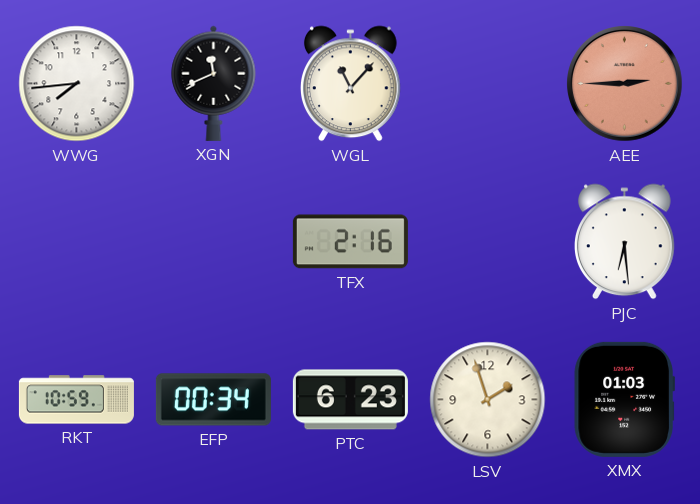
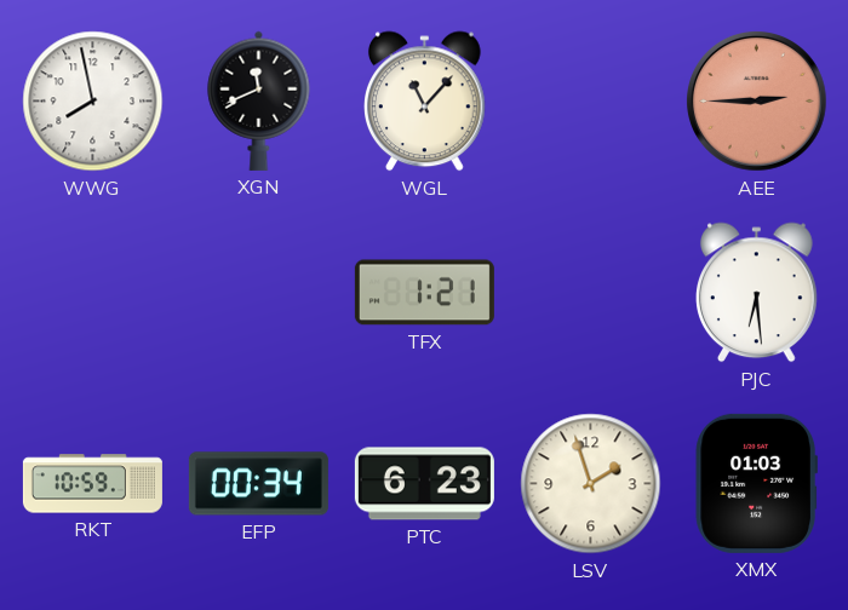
WWG: 7:44 -> 7:58 (93, 102)
TFX: 2:16 -> 1:21 (424, 293)
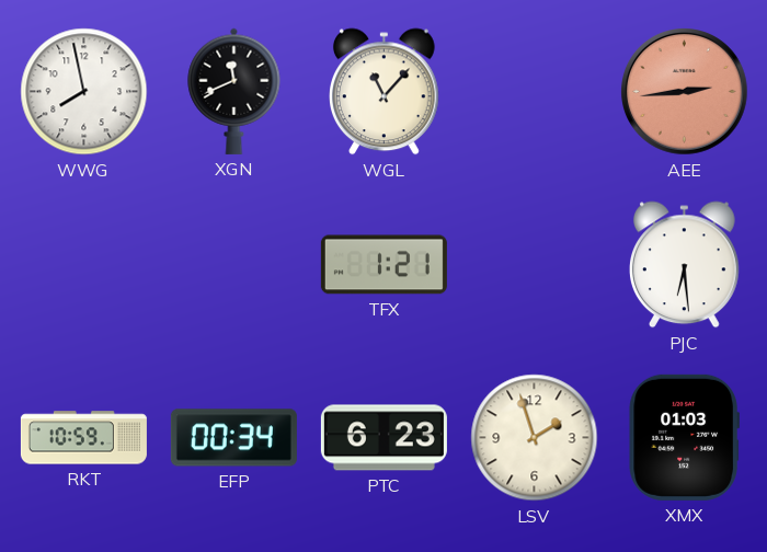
AEE: 2:45 -> 2:44 (685, 92)
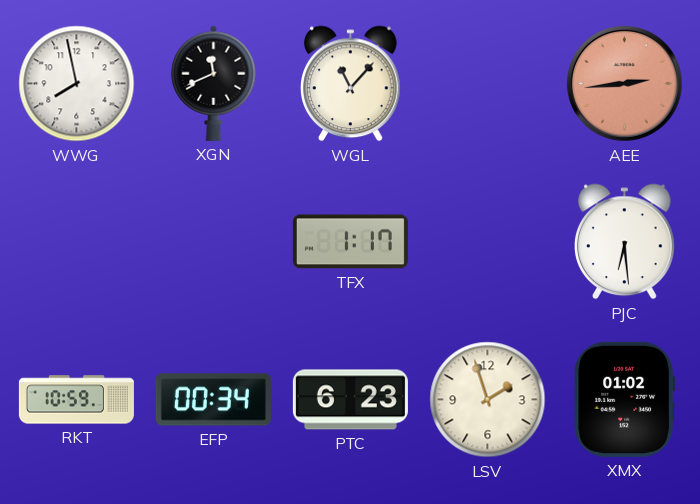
TFX: 1:21 -> 1:17 (350, 242)
XMX: 01:03 -> 01:02 (624, 399)
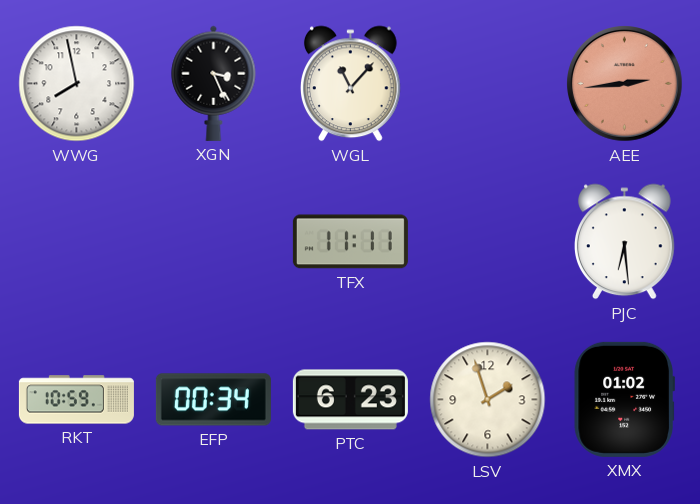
XGN: 11:41 -> 3:26 (214, 83)
TFX: 1:17 -> 11:11 (350, 242)
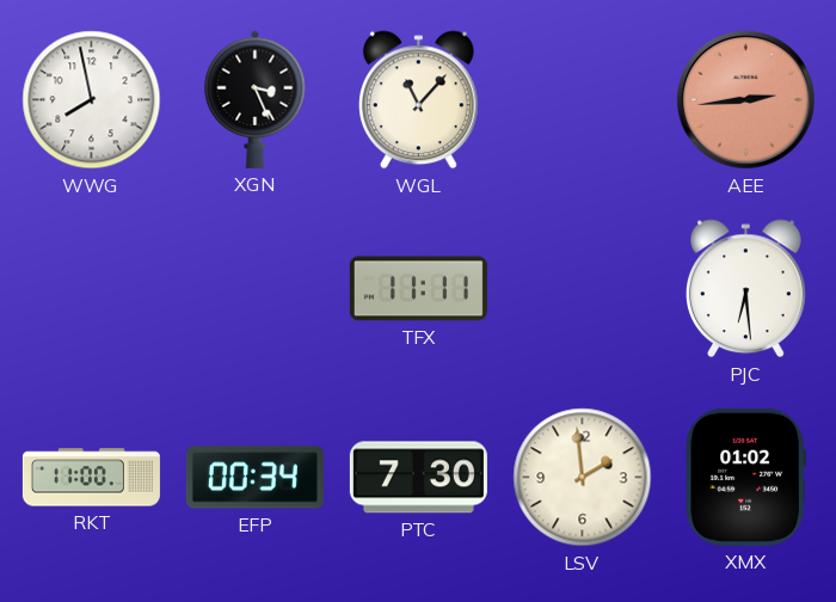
RKT: 10:59 -> 11:00 (91, 478)
PTC: 6:23 -> 7:30 (418, 478)
LSV: 1:57 -> 1:59 (583, 478)
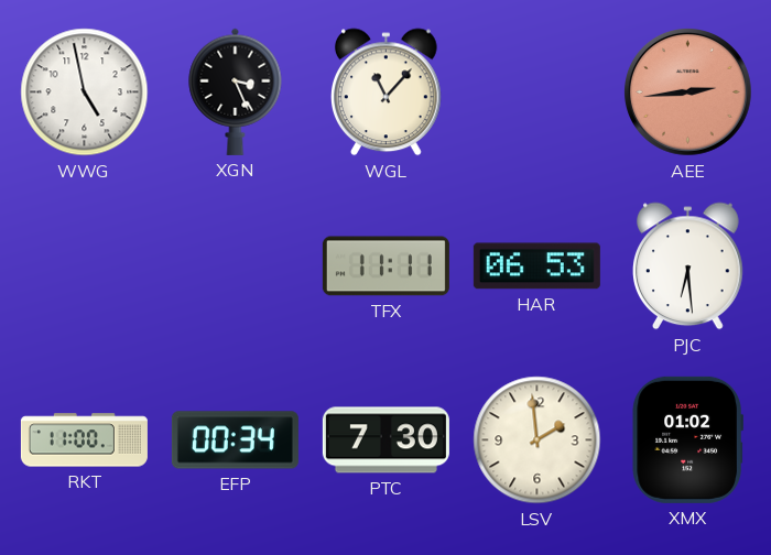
WWG: 7:58 -> 4:58 (85, 92)
HAR: none -> 06:53 (536, 266)
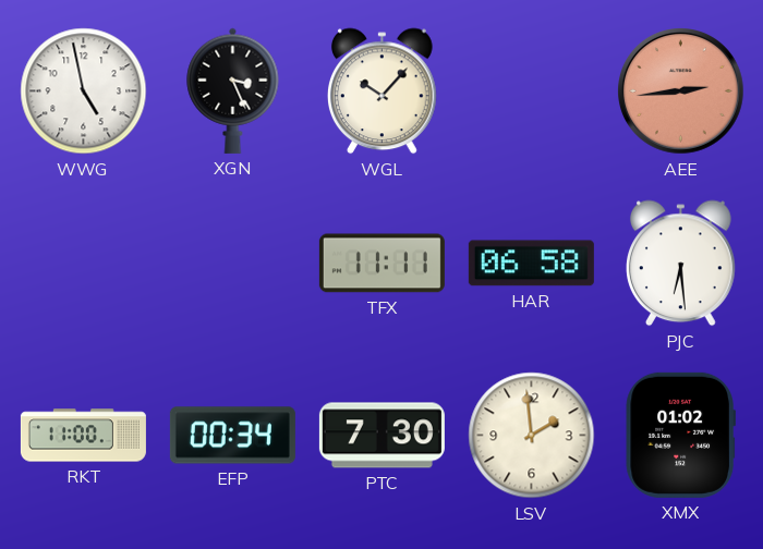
WGL: 11:07 -> 10:07 (383, 91)
HAR: 06:53 -> 06:58 (531, 264)
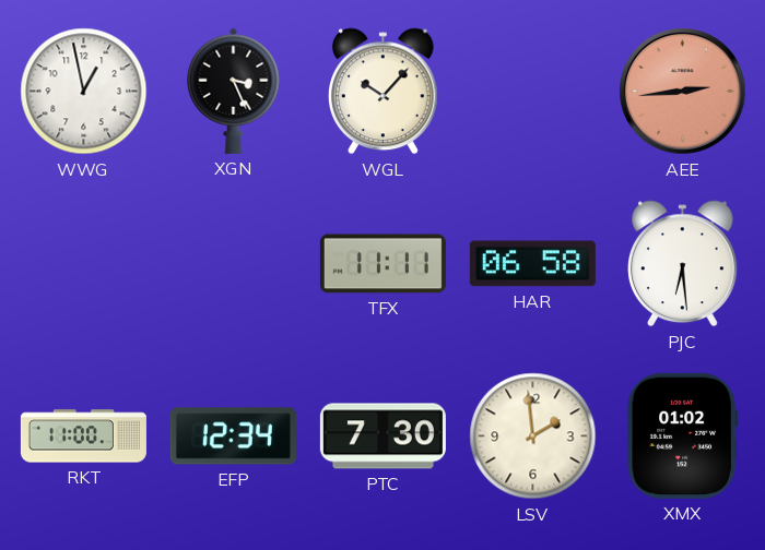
WWG: 4:58 -> 12:58 (84, 92)
EFP: 00:34 -> 12:34 (233, 437)
